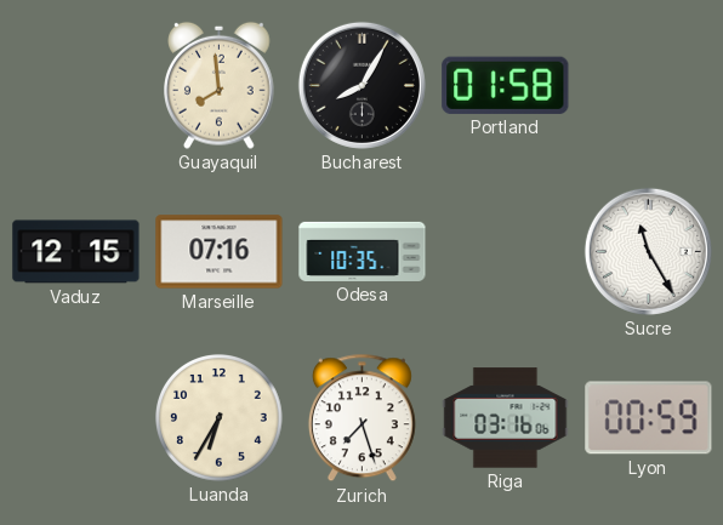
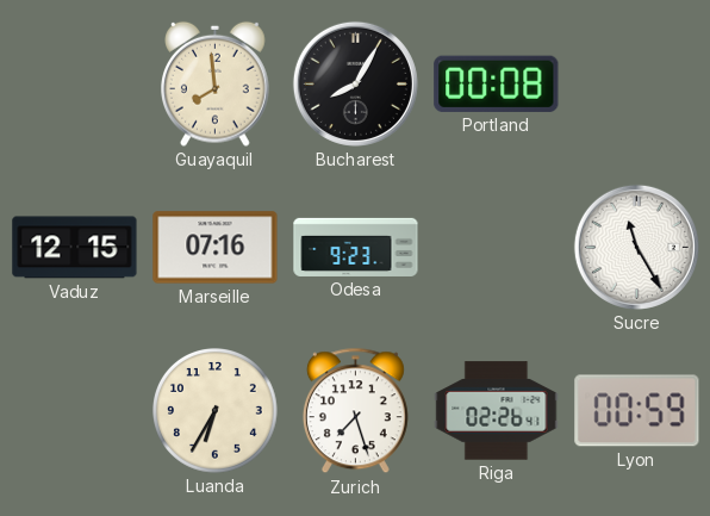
Portland: 01:58 -> 00:08 (497, 83)
Odesa: 10:35 -> 9:23 (356, 247)
Riga: 03:16 -> 02:26 (497, 411)
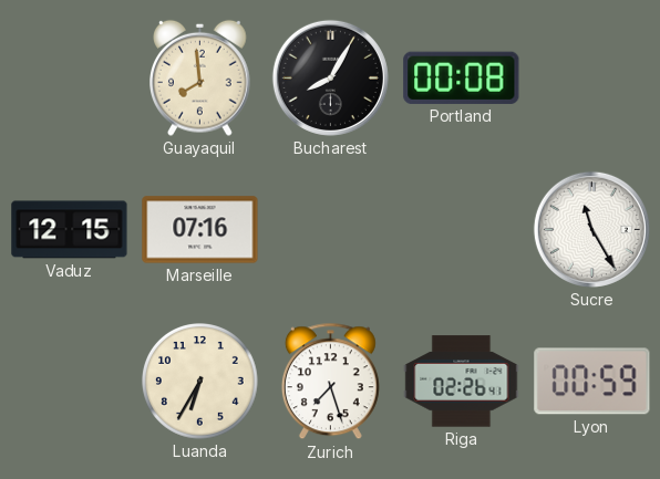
Odesa: 9:23 -> none (356, 247)
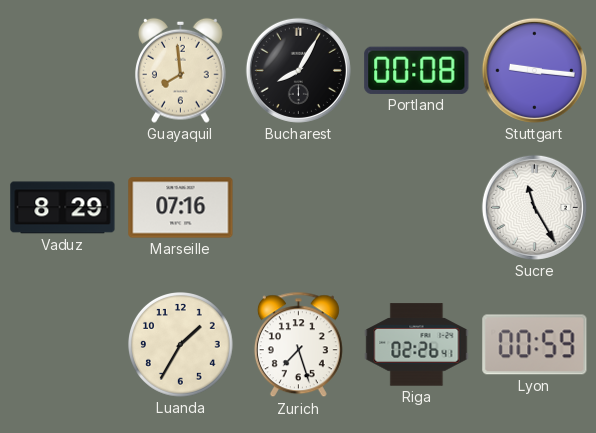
Stuttgart: none -> 9:16 (534, 70)
Vaduz: 12:15 -> 8:29 (63, 208)
Luanda: 6:35 -> 1:35 (181, 345)
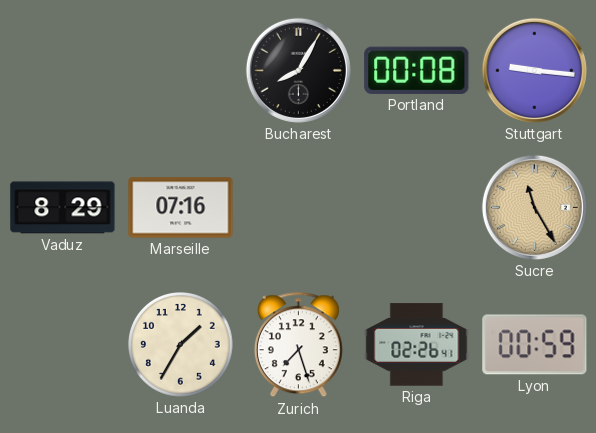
Guayaquil: 7:59 -> none (181, 70)
Sucre dial: white -> champagne (534, 207)
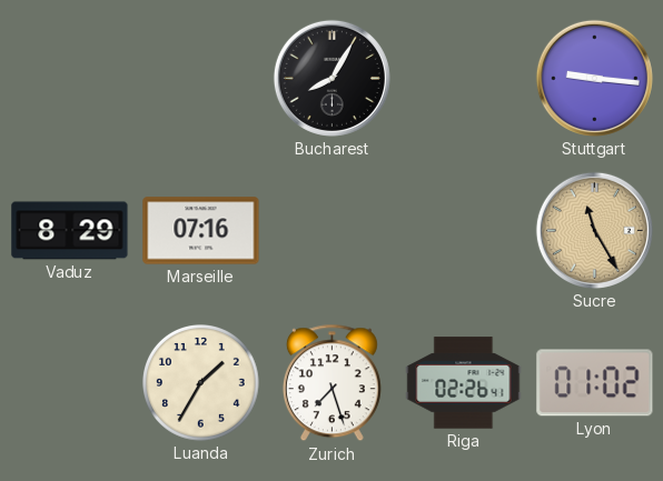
Portland: 00:08 -> none (417, 70)
Lyon: 00:59 -> 01:02 (595, 383)
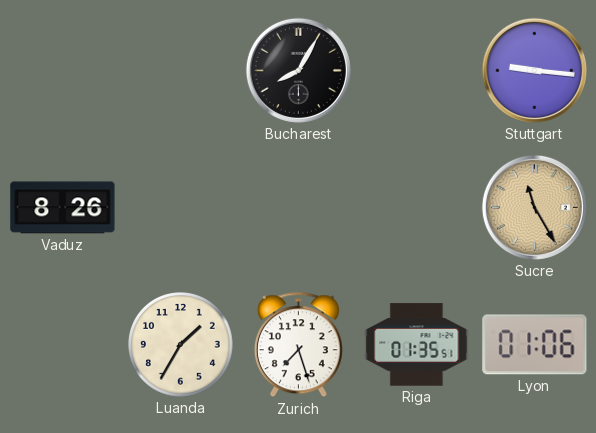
Vaduz: 8:29 -> 8:26 (63, 208)
Marseille: 07:16 -> none (201, 231)
Riga: 02:26 -> 01:35 (417, 345)
Lyon: 01:02 -> 01:06 (535, 345)
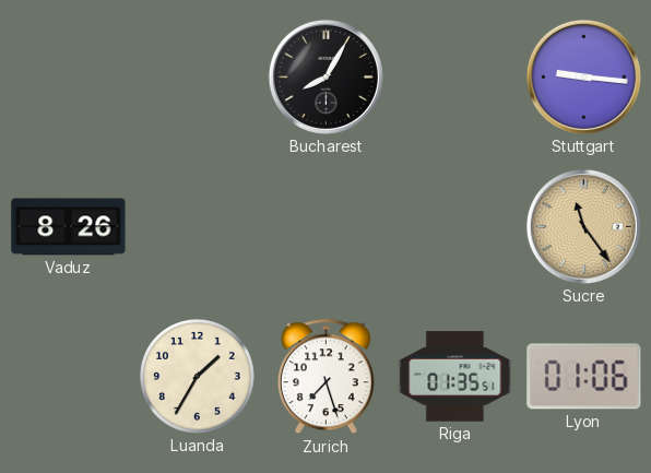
Sucre: 11:25 -> 11:24 (583, 226)
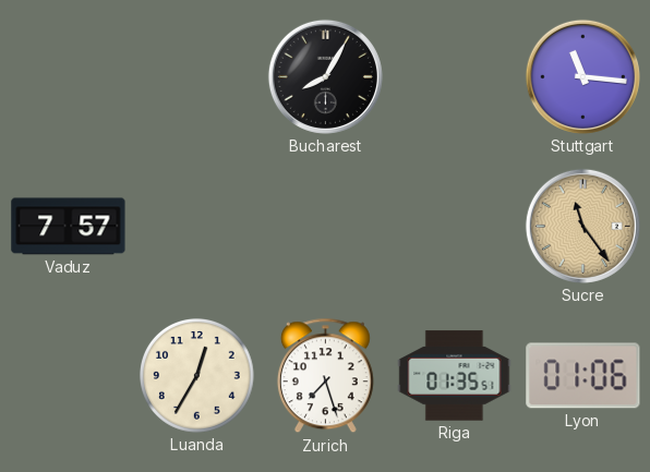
Stuttgart: 9:16 -> 11:16 (582, 76)
Vaduz: 8:26 -> 7:57 (69, 227)
Luanda: 1:35 -> 12:35 (197, 376)
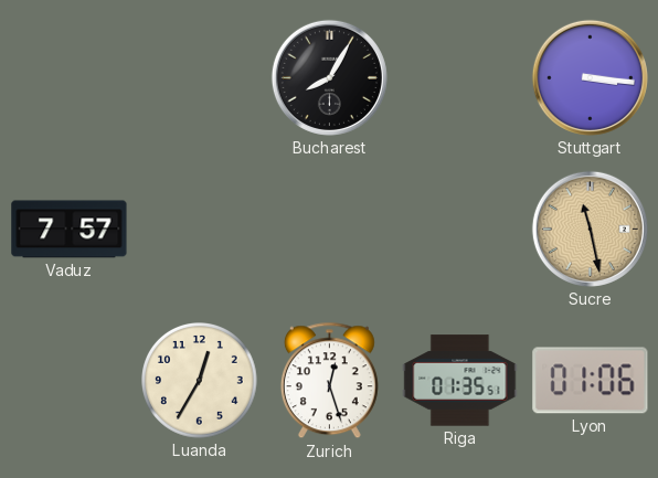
Stuttgart: 11:16 -> 3:16 (590, 77)
Sucre: 11:24 -> 11:28 (590, 229)
Zurich: 7:27 -> 12:27 (329, 381)
